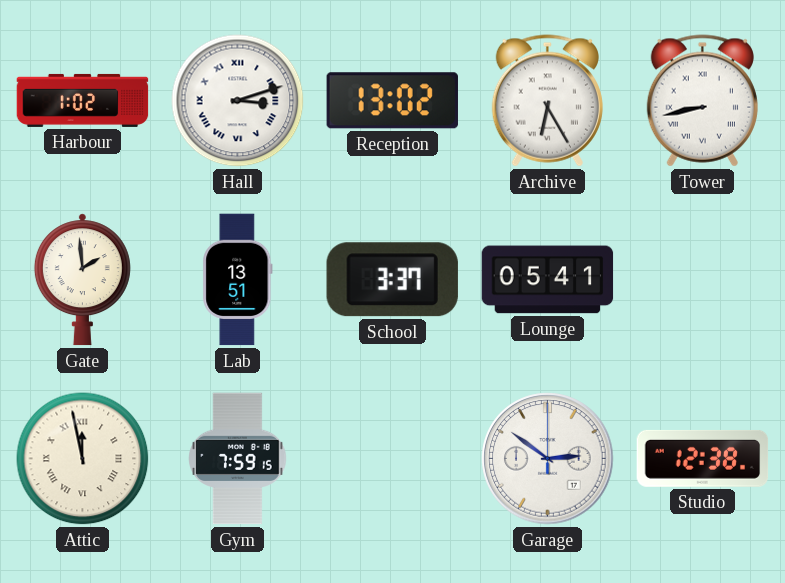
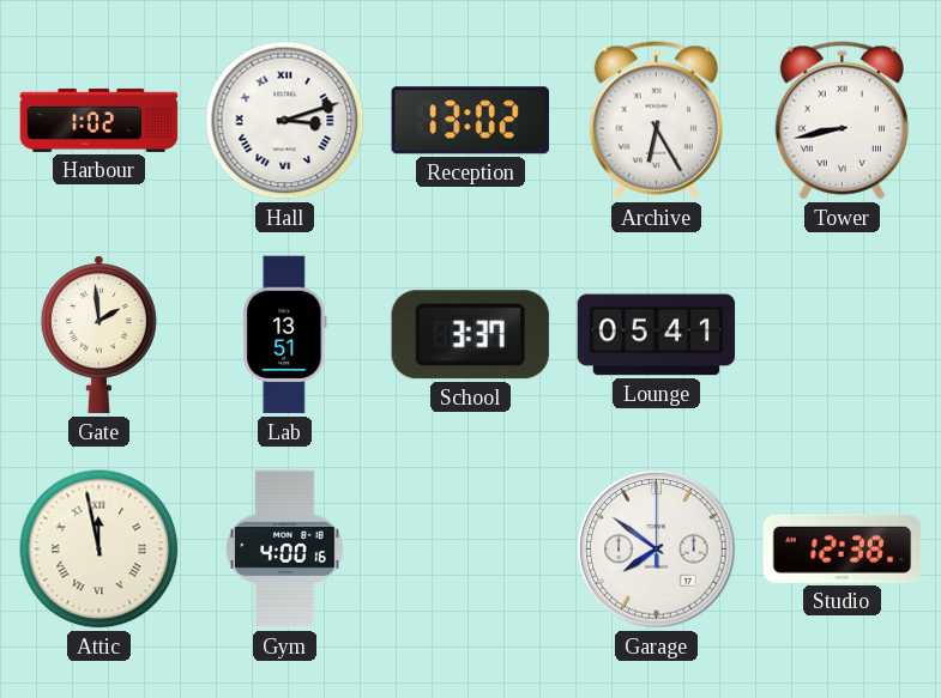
Gym: 7:59 -> 4:00 (285, 550)
Garage: 2:51 -> 7:51 (657, 550)
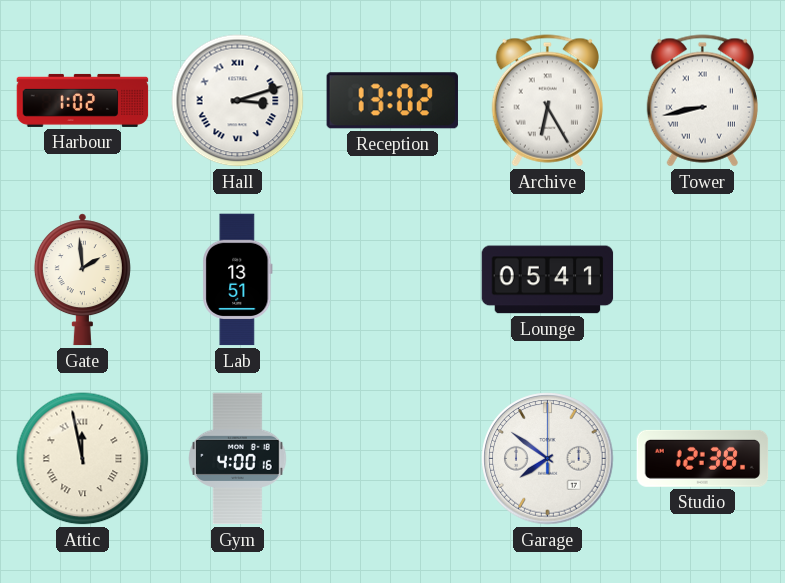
School: 3:37 -> none (470, 335)
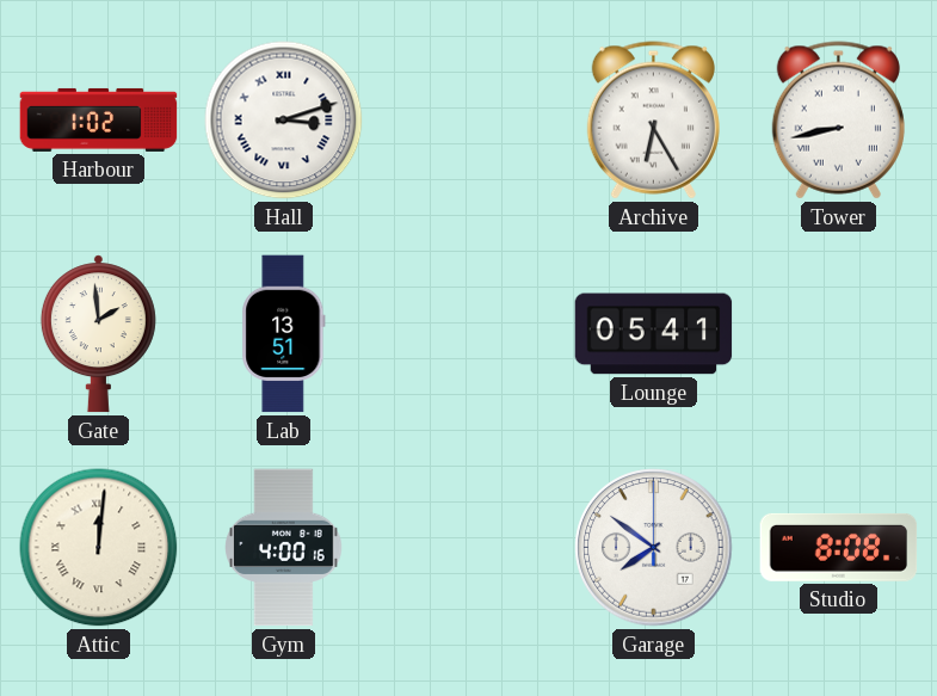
Reception: 13:02 -> none (392, 101)
Attic: 11:58 -> 12:01 (99, 548)
Studio: 12:38 -> 8:08 (839, 547)
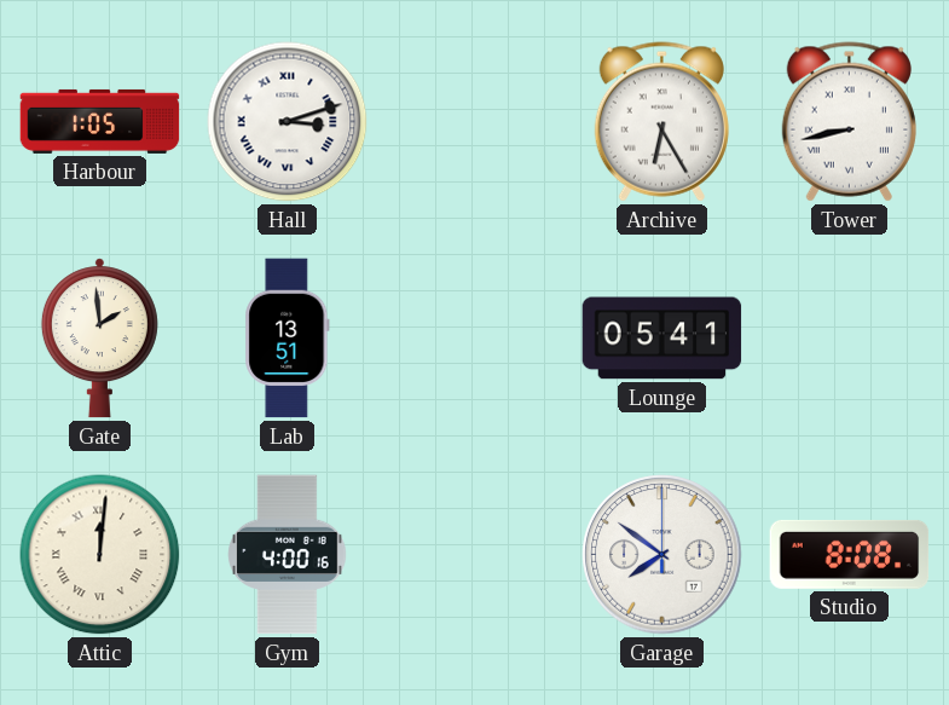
Harbour: 1:02 -> 1:05 (100, 121)
